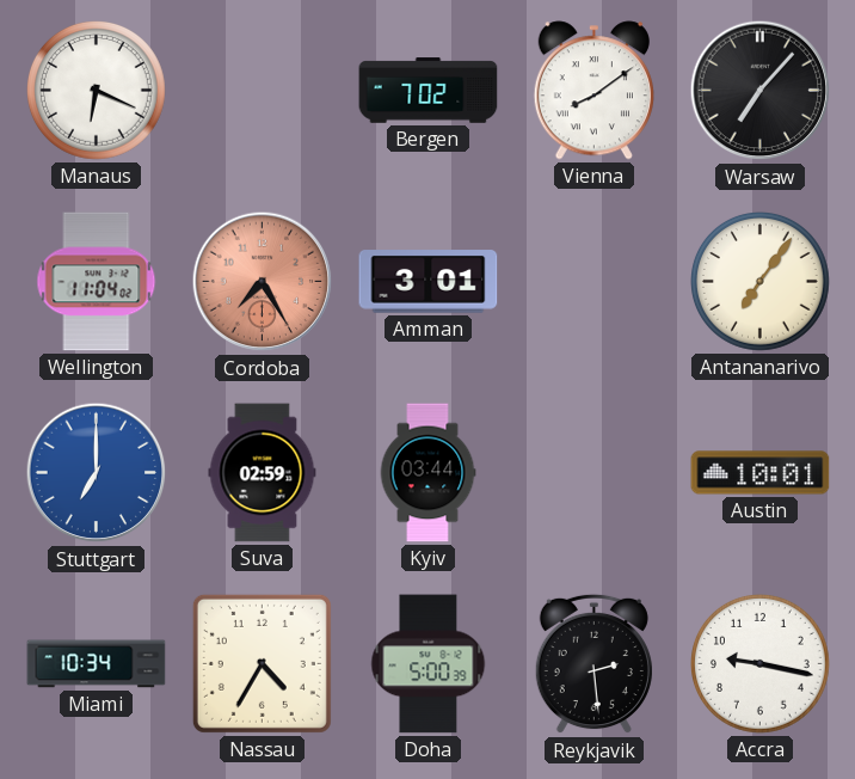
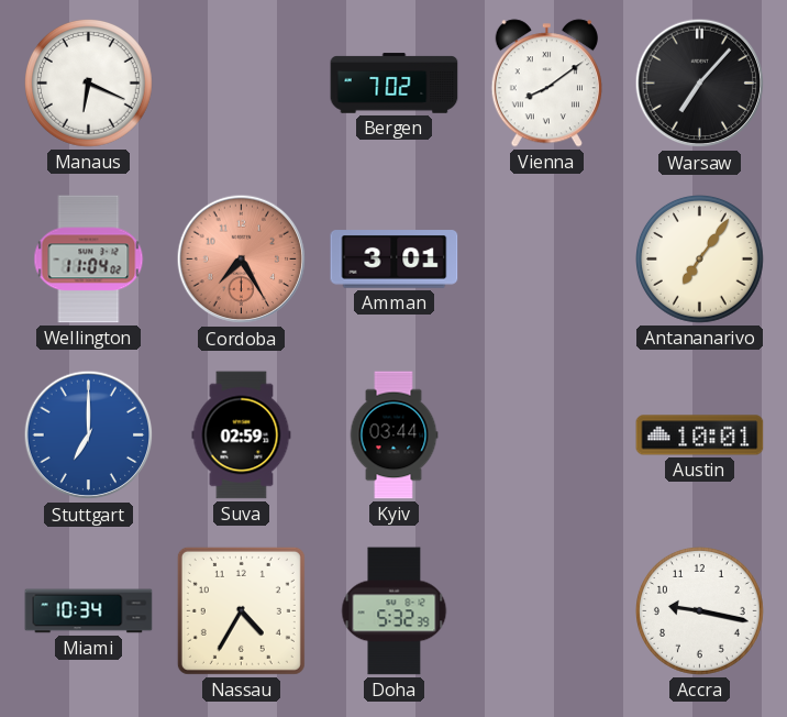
Doha: 5:00 -> 5:32 (395, 611)
Reykjavik: 2:29 -> none (593, 664)
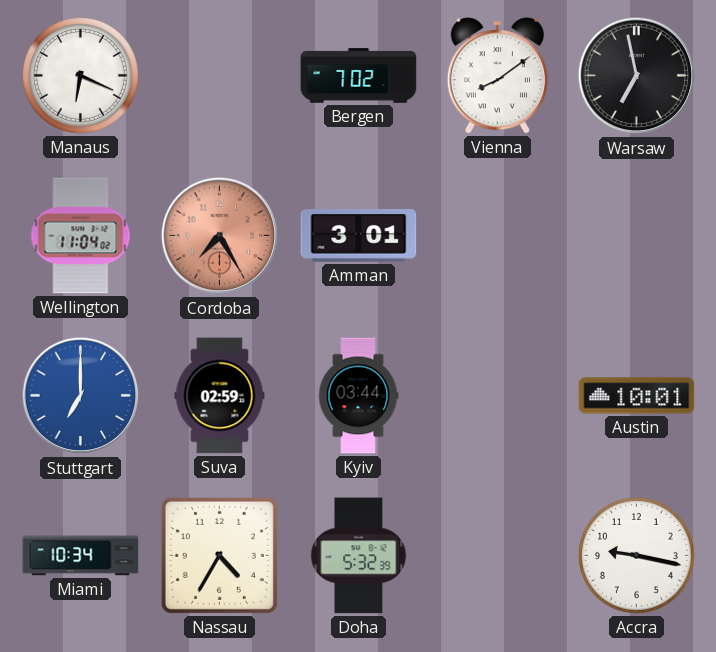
Warsaw: 7:07 -> 6:58 (637, 76)
Antananarivo: 7:06 -> none (700, 260)
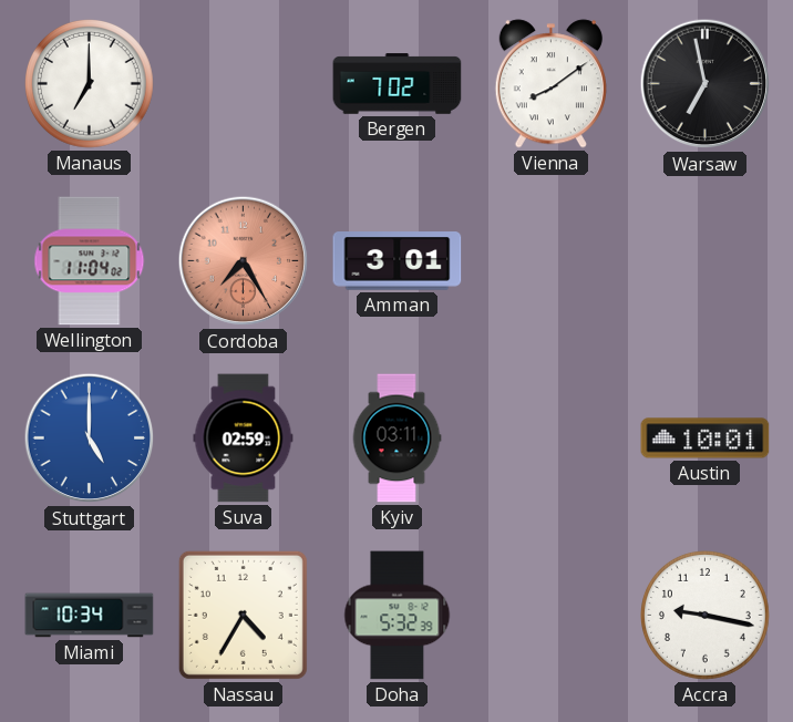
Manaus: 6:19 -> 7:00 (90, 84)
Stuttgart: 7:00 -> 5:00 (90, 439)
Kyiv: 03:44 -> 03:11 (396, 439)
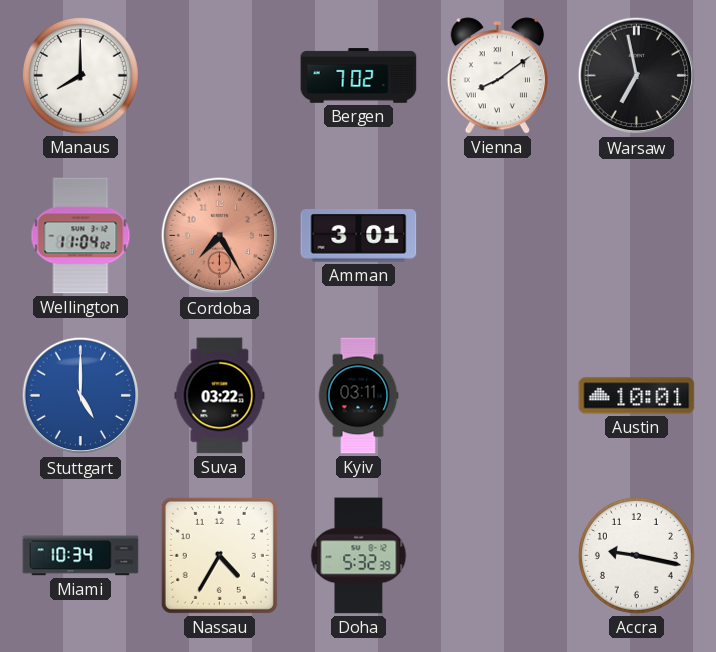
Manaus: 7:00 -> 8:00 (81, 76)
Suva: 02:59 -> 03:22 (220, 396)
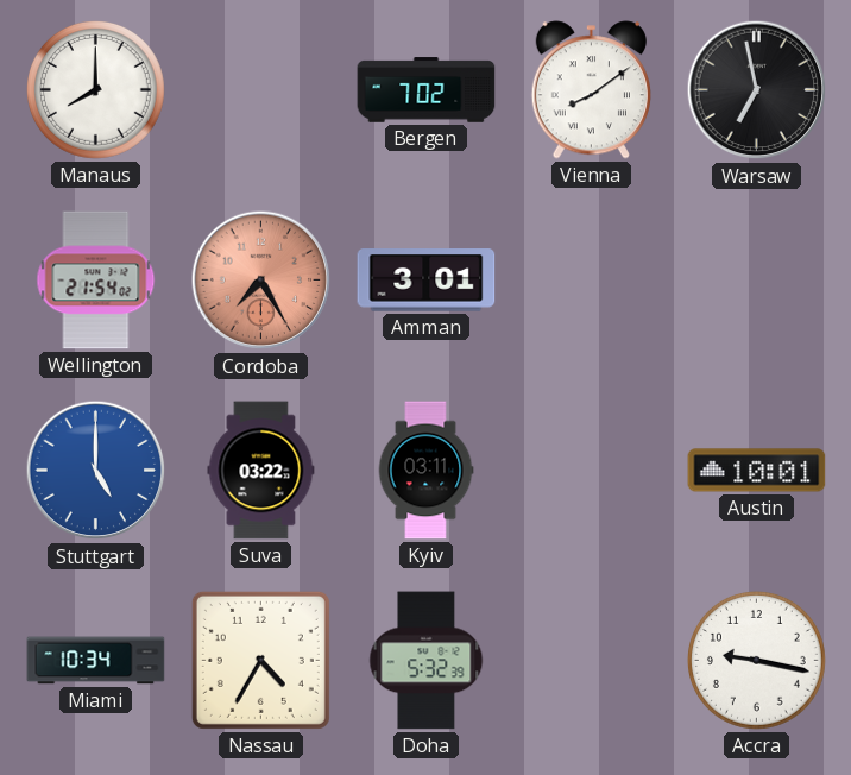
Wellington: 11:04 -> 21:54 (96, 281)
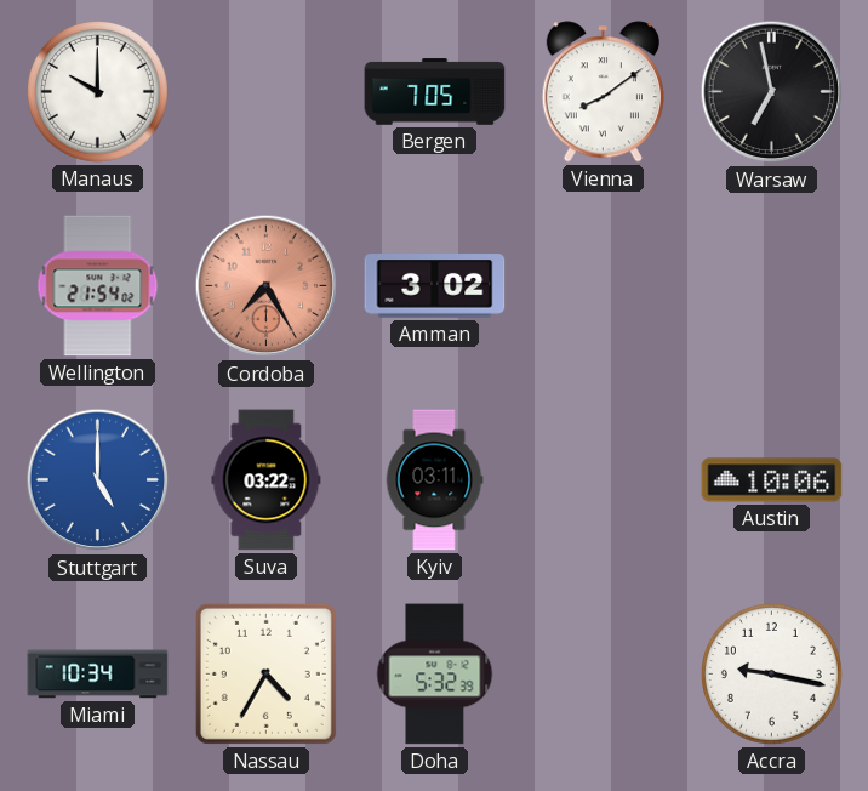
Manaus: 8:00 -> 10:00 (98, 92)
Bergen: 7:02 -> 7:05 (435, 92)
Amman: 3:01 -> 3:02 (435, 286)
Austin: 10:01 -> 10:06 (772, 480)
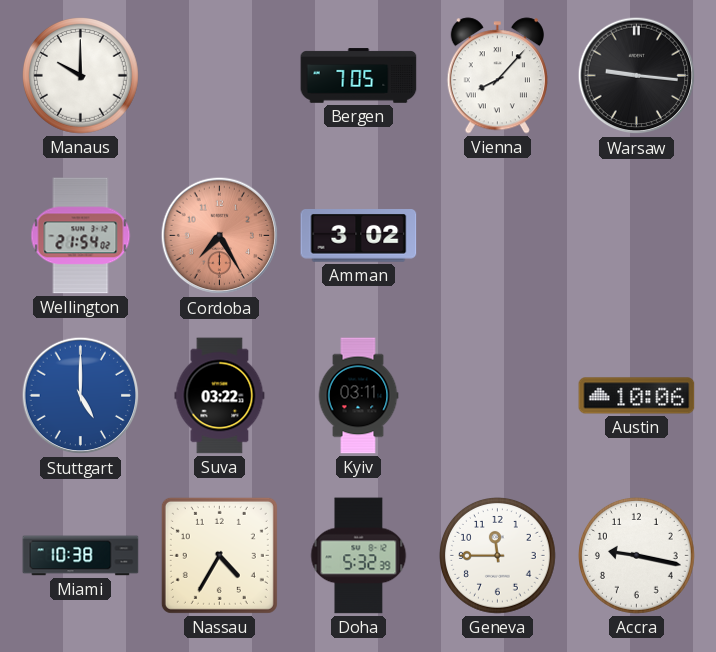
Vienna: 8:09 -> 8:07 (497, 76)
Warsaw: 6:58 -> 9:16 (637, 76)
Miami: 10:34 -> 10:38 (81, 556)
Geneva: none -> 11:45 (498, 556)
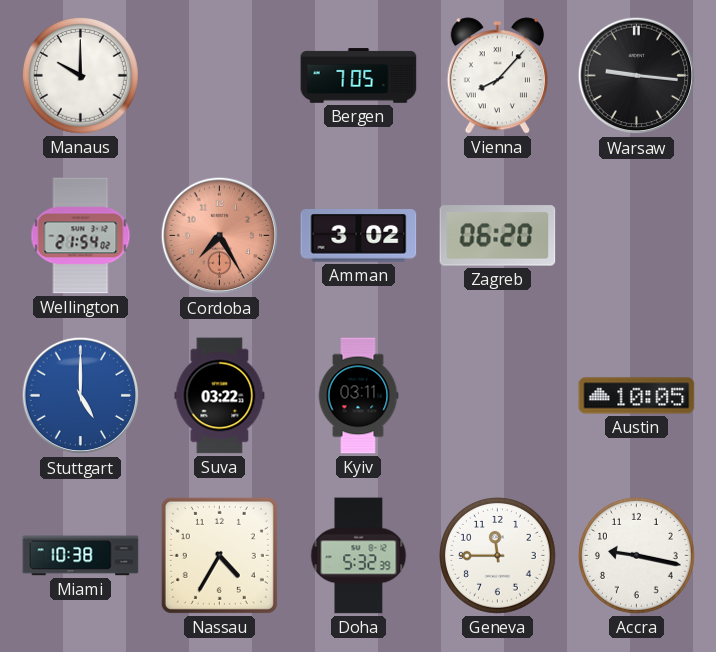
Zagreb: none -> 06:20 (498, 236)
Austin: 10:06 -> 10:05 (637, 396)
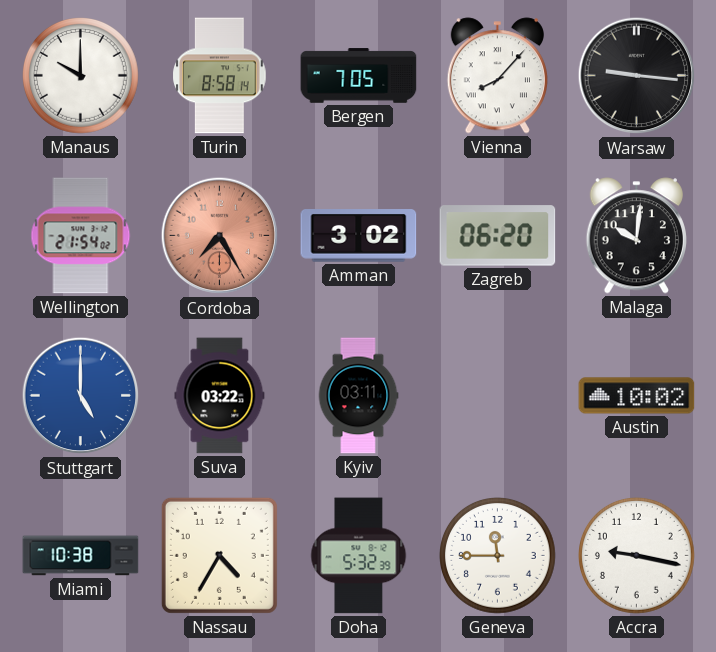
Turin: none -> 8:58 (220, 76)
Malaga: none -> 10:01 (636, 236)
Austin: 10:05 -> 10:02 (637, 396)
